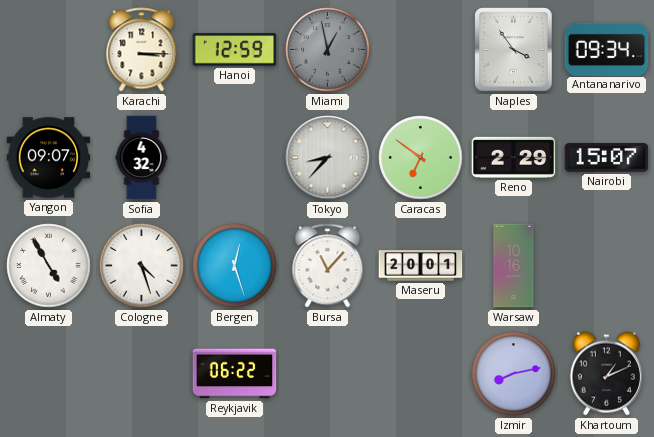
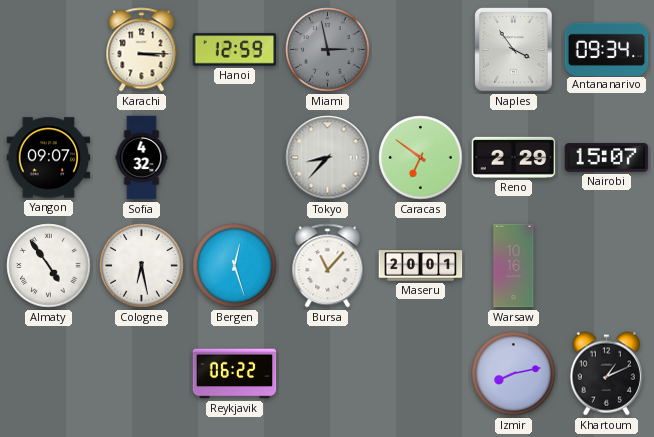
Miami: 12:58 -> 2:58 (328, 50)
Almaty: 4:55 -> 4:54 (49, 266)
Cologne: 4:27 -> 6:28 (142, 266)
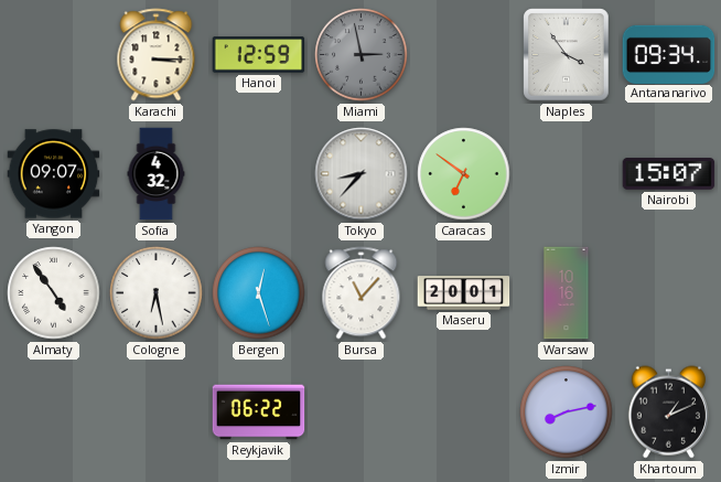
Reno: 2:29 -> none (514, 157)
